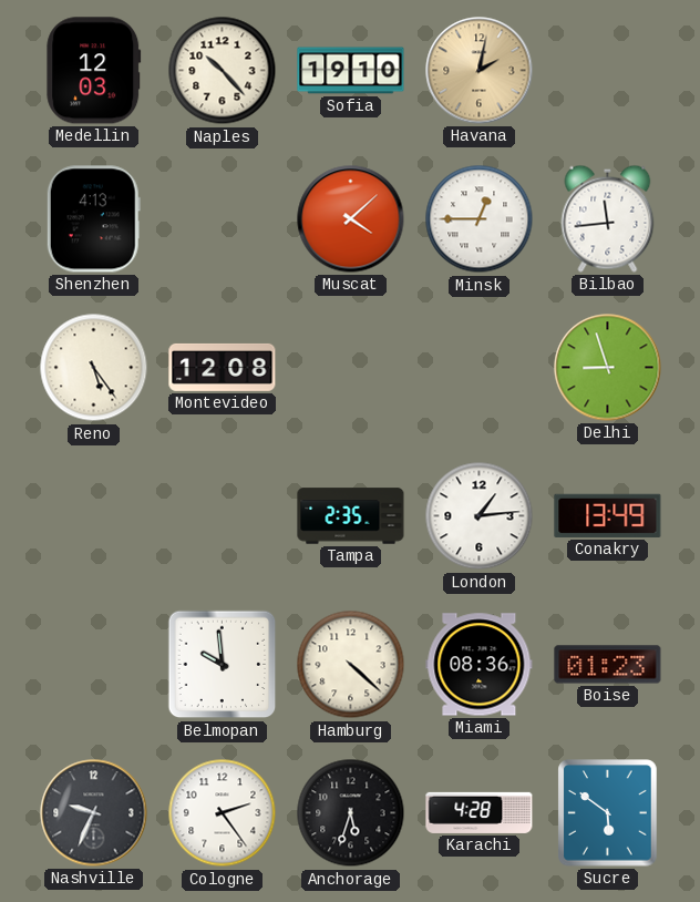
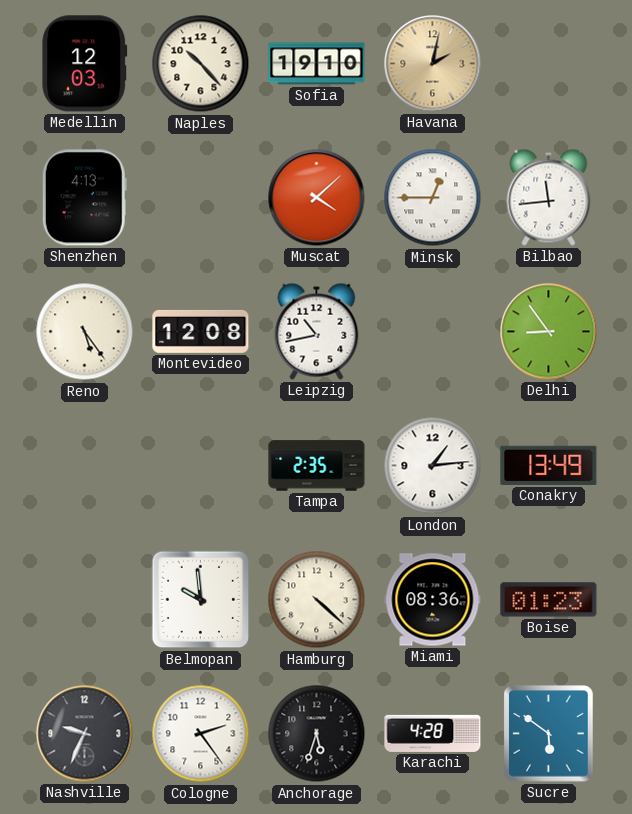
Leipzig: none -> 10:43 (317, 331)
Delhi: 8:57 -> 8:54 (549, 332)
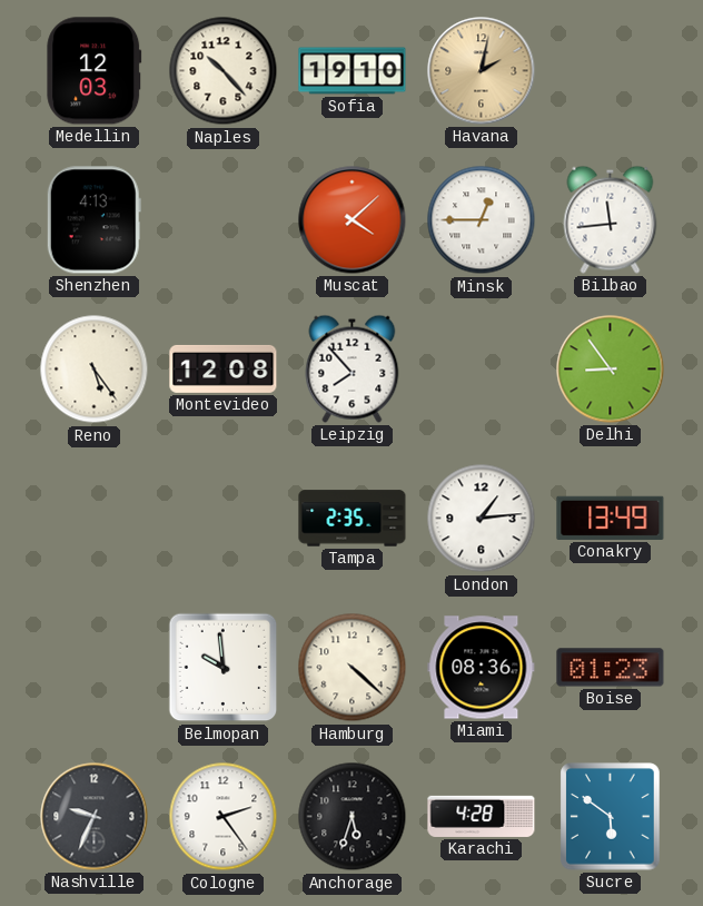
Leipzig: 10:43 -> 7:53 (353, 368)
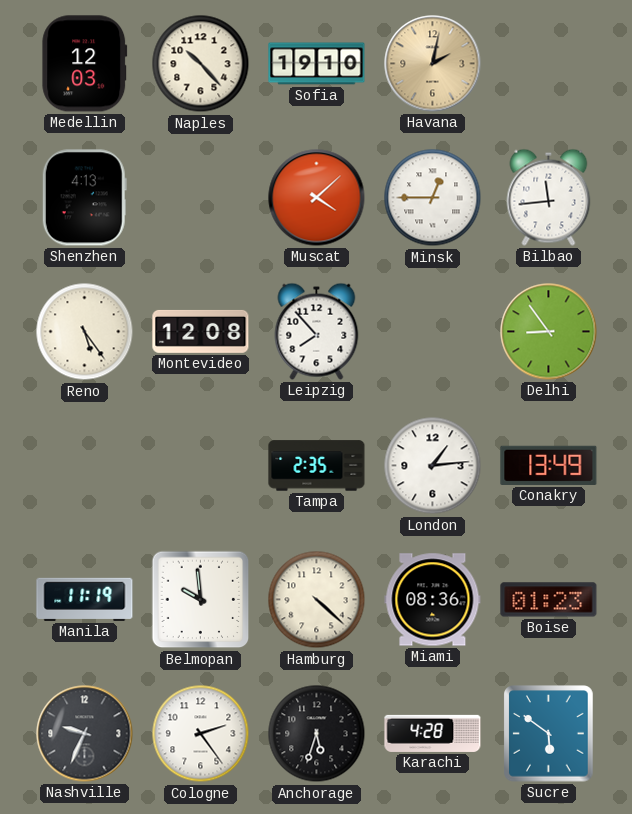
Manila: none -> 11:19 (85, 599)
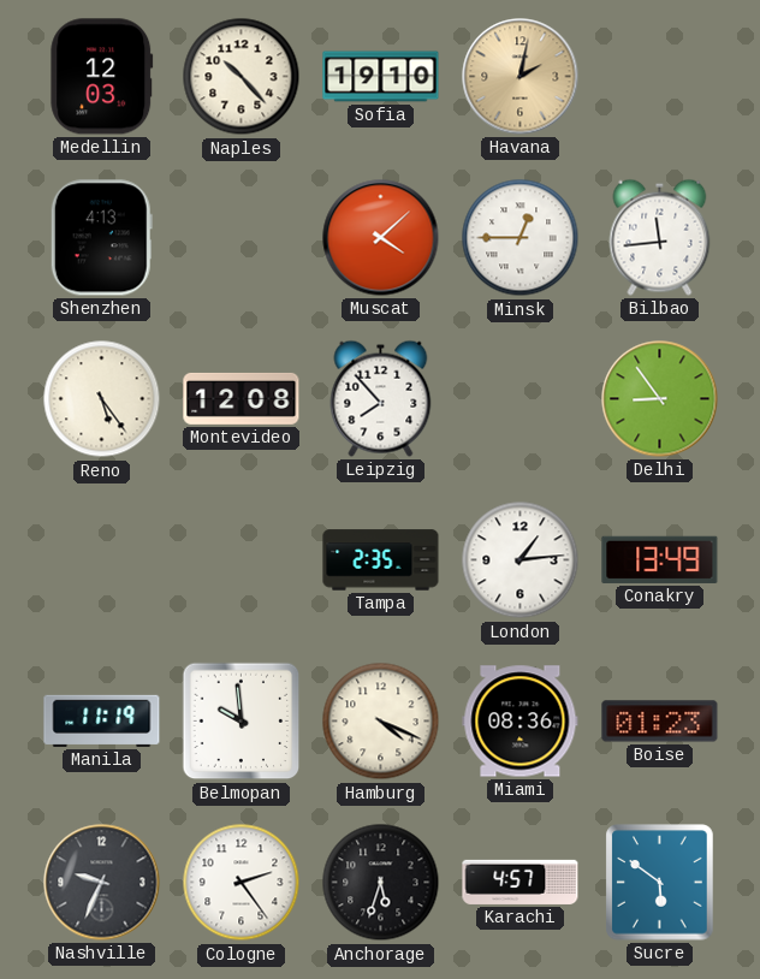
Hamburg: 4:22 -> 4:19 (381, 722)
Karachi: 4:28 -> 4:57 (521, 882)
